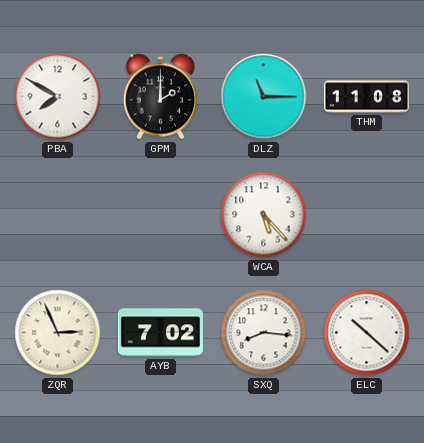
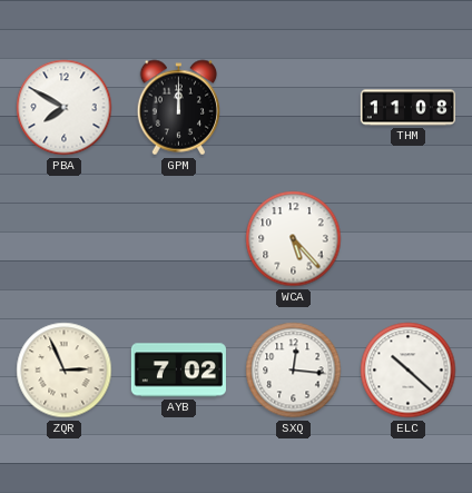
GPM: 2:00 -> 12:00 (179, 108)
DLZ: 11:15 -> none (264, 97)
SXQ: 8:16 -> 12:16 (294, 371)
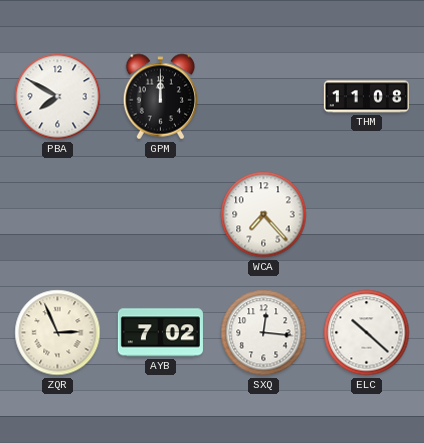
WCA: 5:23 -> 7:23 (264, 215)
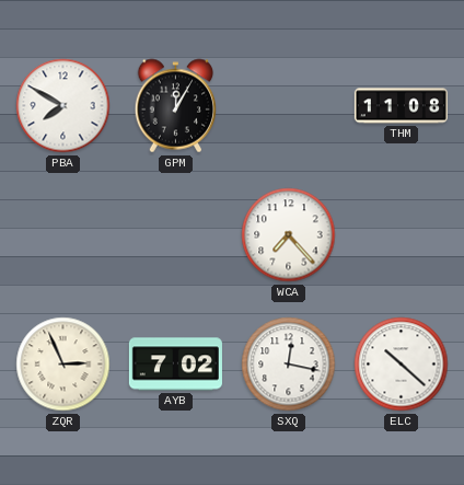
GPM: 12:00 -> 12:05 (176, 106)
SXQ: 12:16 -> 12:17 (289, 365)
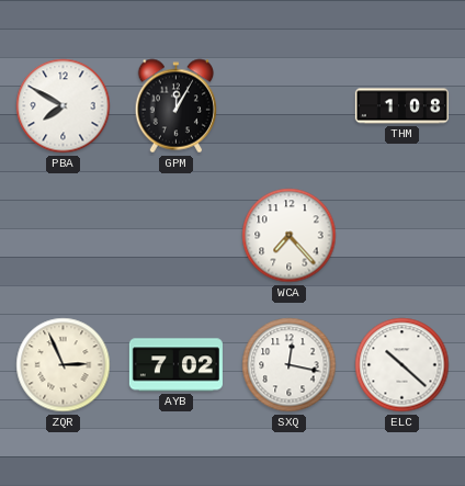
THM: 11:08 -> 1:08 (401, 106)
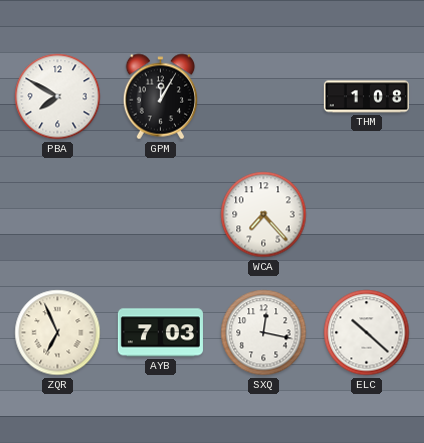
ZQR: 2:56 -> 6:56 (58, 333)
AYB: 7:02 -> 7:03 (160, 333)
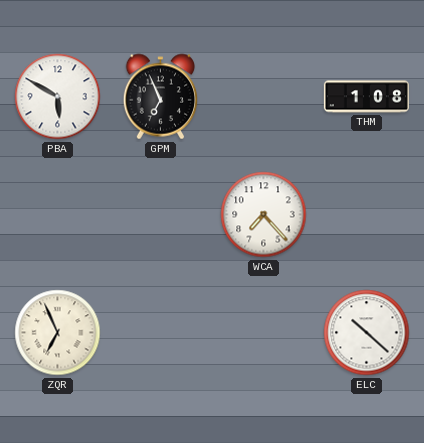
PBA: 7:50 -> 5:50 (58, 97)
GPM: 12:05 -> 6:56 (161, 97)
AYB: 7:03 -> none (160, 333)
SXQ: 12:17 -> none (264, 333)
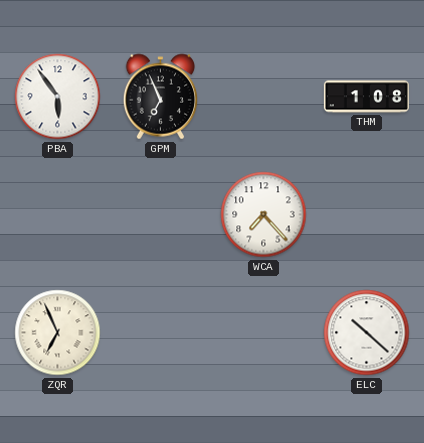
PBA: 5:50 -> 5:54 (58, 97)
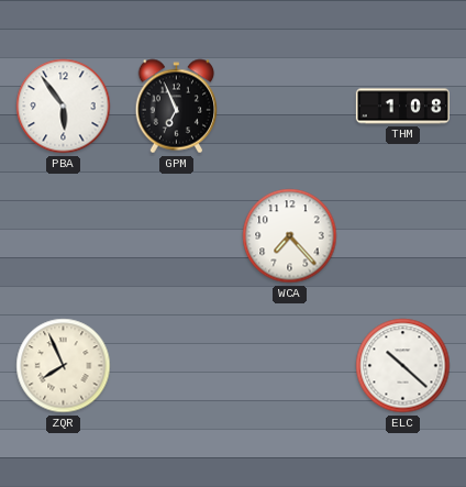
ZQR: 6:56 -> 7:56 (64, 366)
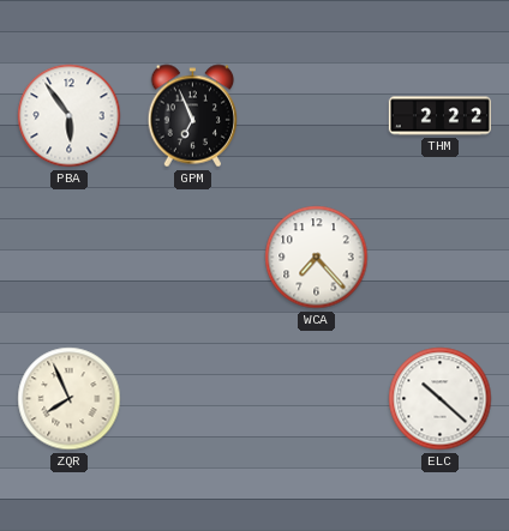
THM: 1:08 -> 2:22 (439, 116)
